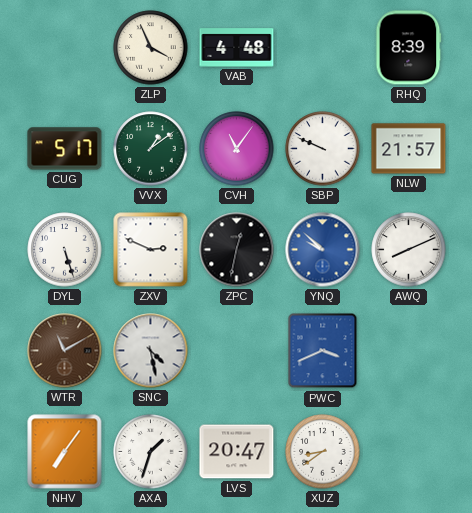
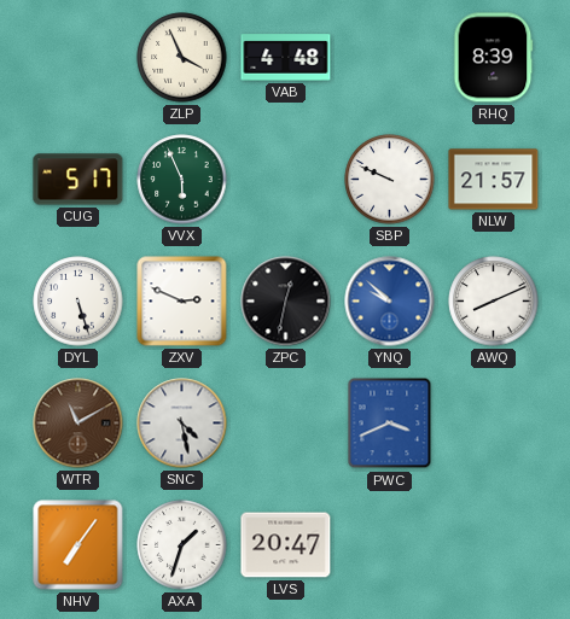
VVX: 1:09 -> 5:56 (182, 180)
CVH: 11:06 -> none (237, 149)
XUZ: 8:39 -> none (323, 452)
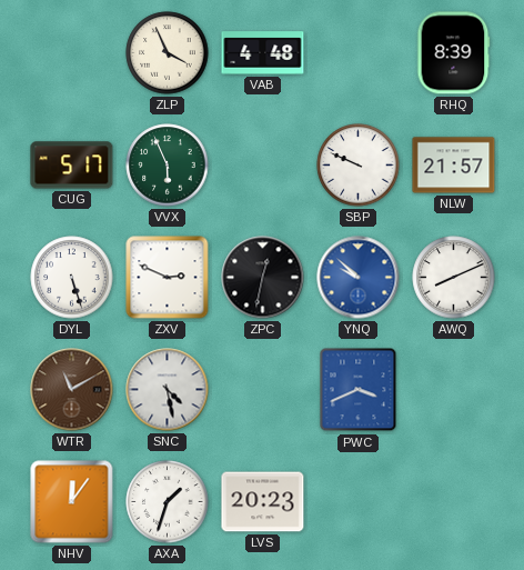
NHV: 7:06 -> 12:06 (72, 502)
LVS: 20:47 -> 20:23 (263, 502)
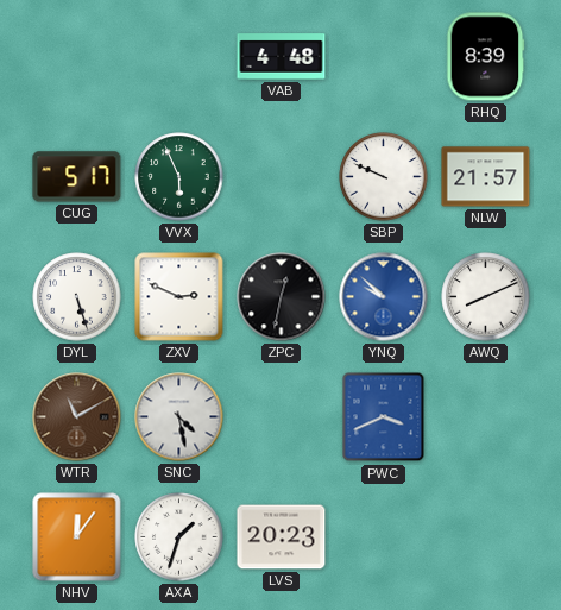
ZLP: 3:56 -> none (168, 53)
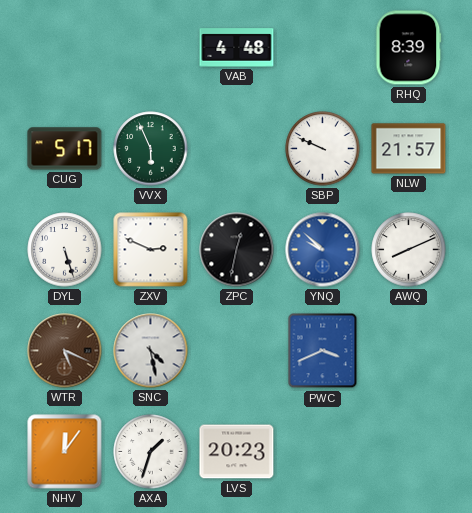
WTR: 11:10 -> 5:19 (65, 351)
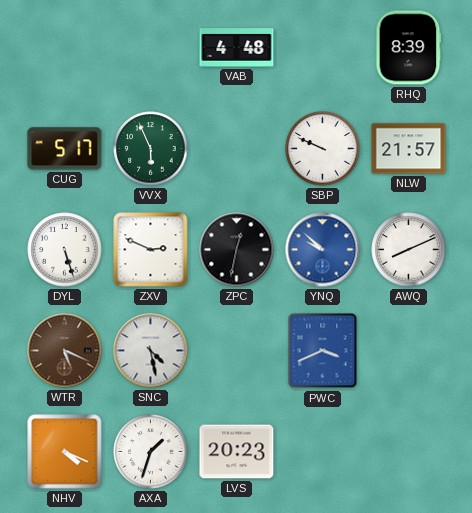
NHV: 12:06 -> 4:19 (65, 452)
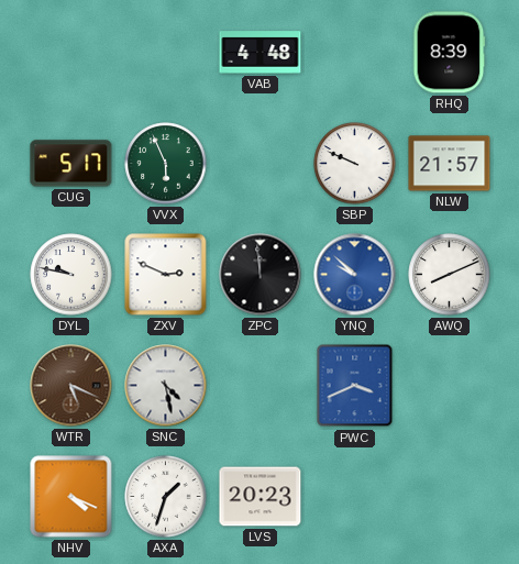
DYL: 5:27 -> 9:47 (71, 275)
ZPC: 12:32 -> 11:59 (261, 275)
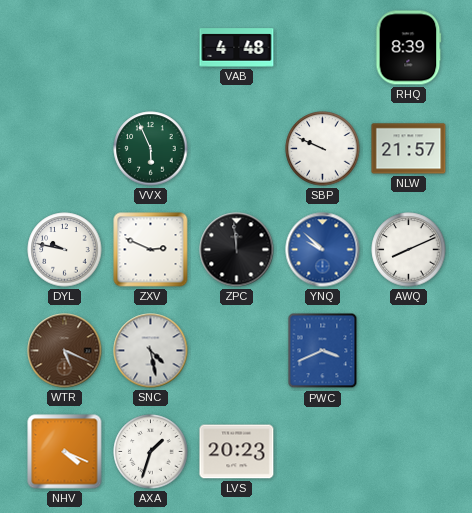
CUG: 5:17 -> none (71, 164)
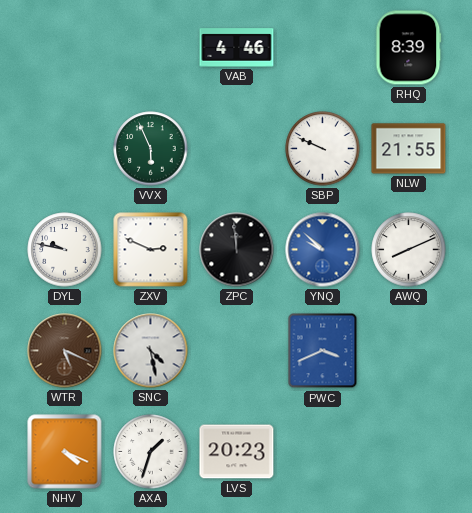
VAB: 4:48 -> 4:46 (237, 48)
NLW: 21:57 -> 21:55 (409, 149)
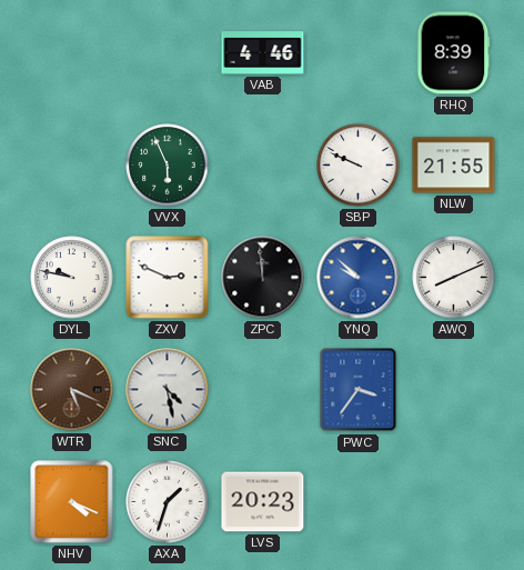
PWC: 3:41 -> 3:36 (359, 390)
